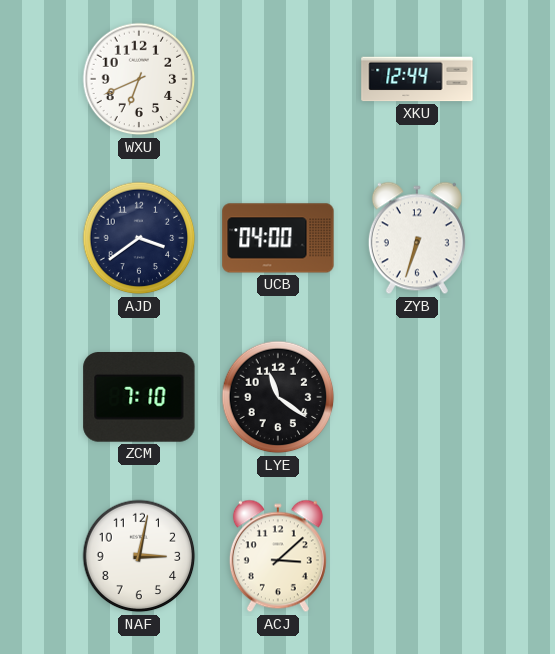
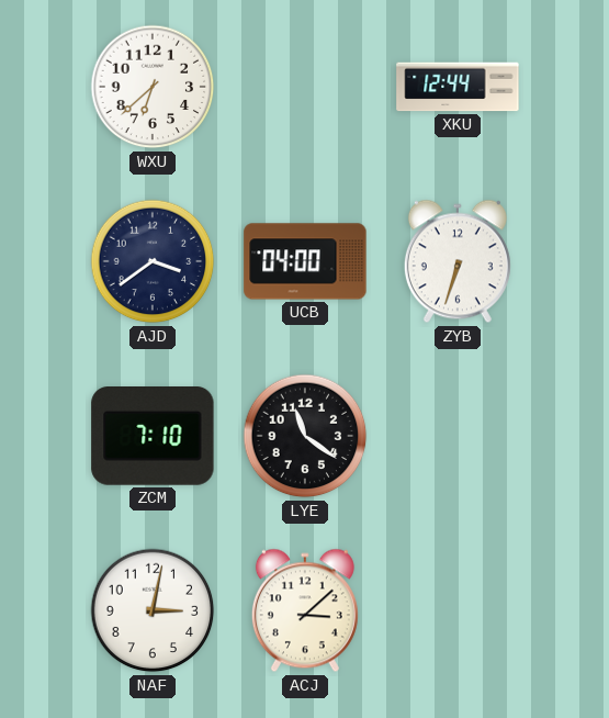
WXU: 6:41 -> 6:38 (153, 87)
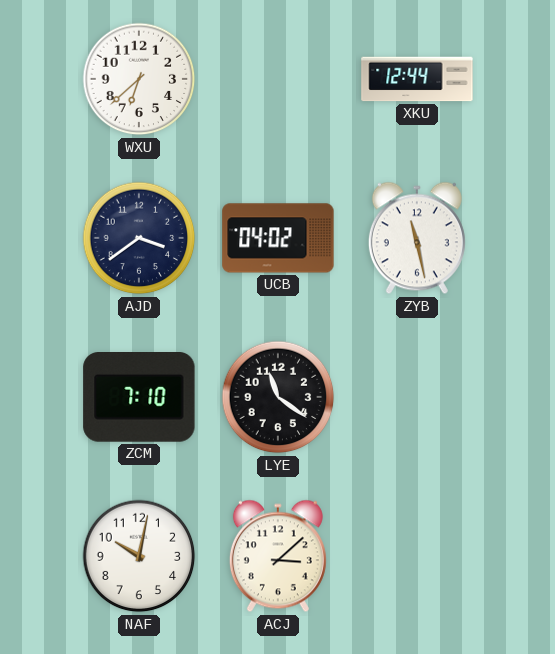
UCB: 04:00 -> 04:02 (278, 238)
ZYB: 6:33 -> 11:28 (417, 238)
NAF: 3:02 -> 10:02 (139, 556)
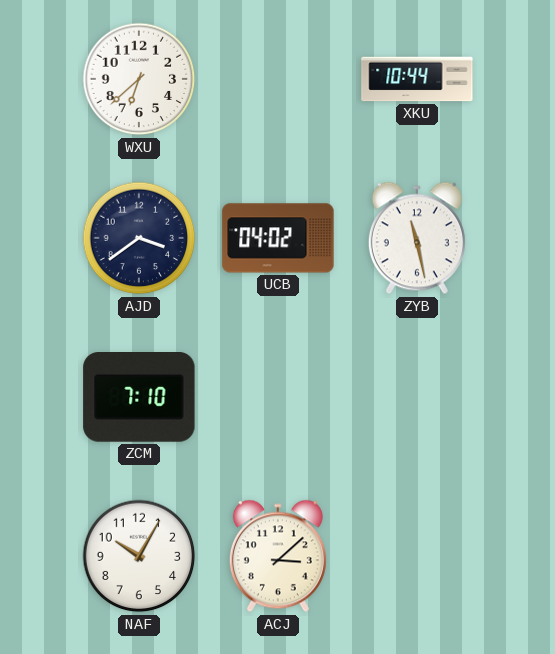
XKU: 12:44 -> 10:44 (417, 79)
LYE: 11:21 -> none (278, 397)
NAF: 10:02 -> 10:05 (139, 556)
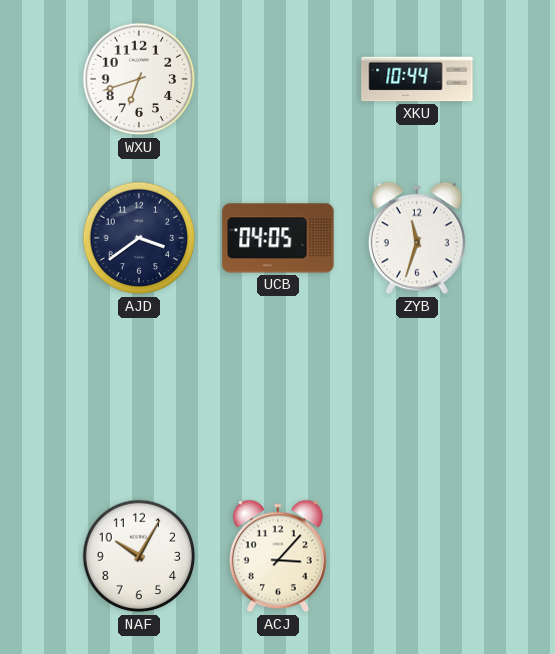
WXU: 6:38 -> 6:42 (139, 79)
UCB: 04:02 -> 04:05 (278, 238)
ZYB: 11:28 -> 11:33 (417, 238)
ZCM: 7:10 -> none (139, 398)
ACJ: 3:08 -> 3:07 (278, 556)
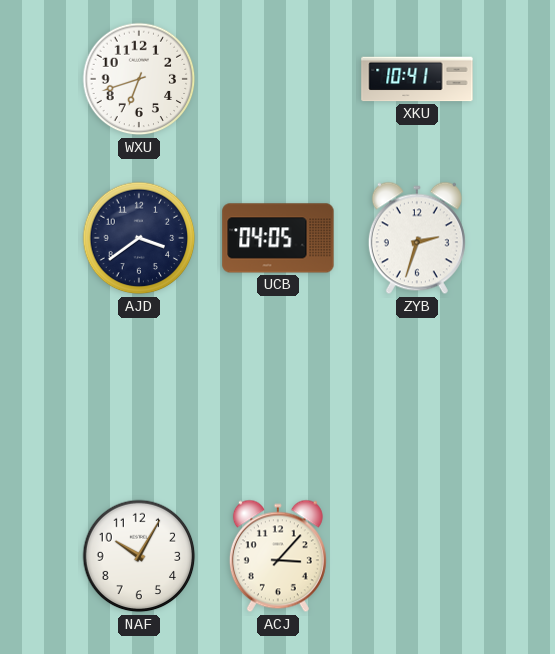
XKU: 10:44 -> 10:41 (417, 79)
ZYB: 11:33 -> 2:33 (417, 238)
